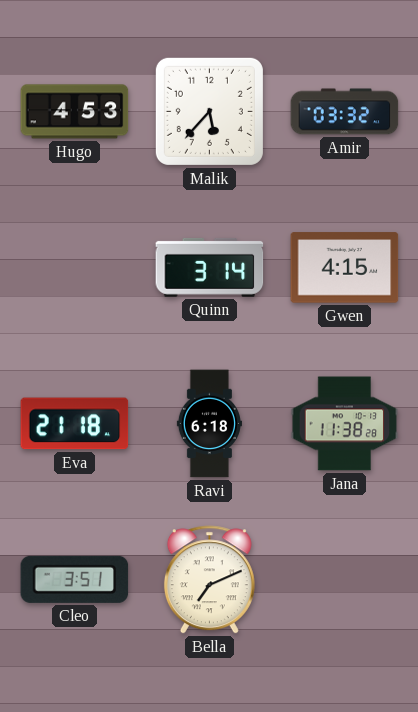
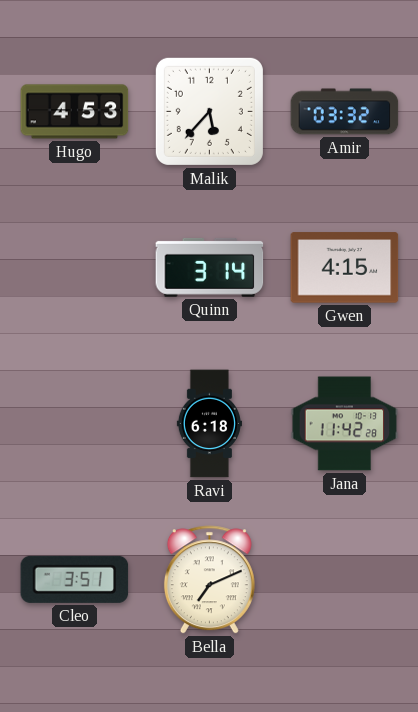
Eva: 21:18 -> none (75, 424)
Jana: 11:38 -> 11:42 (345, 424)
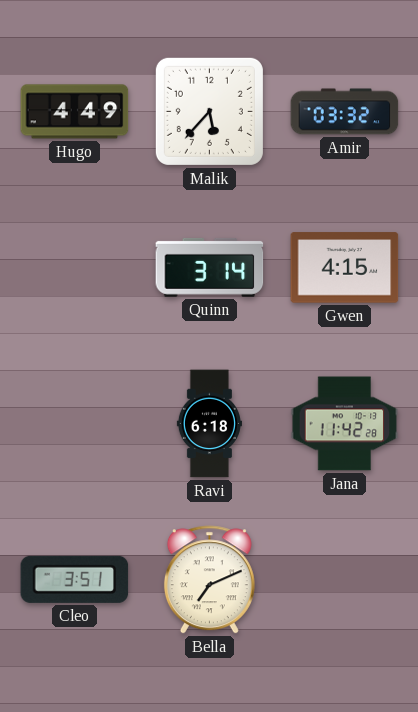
Hugo: 4:53 -> 4:49 (75, 112)
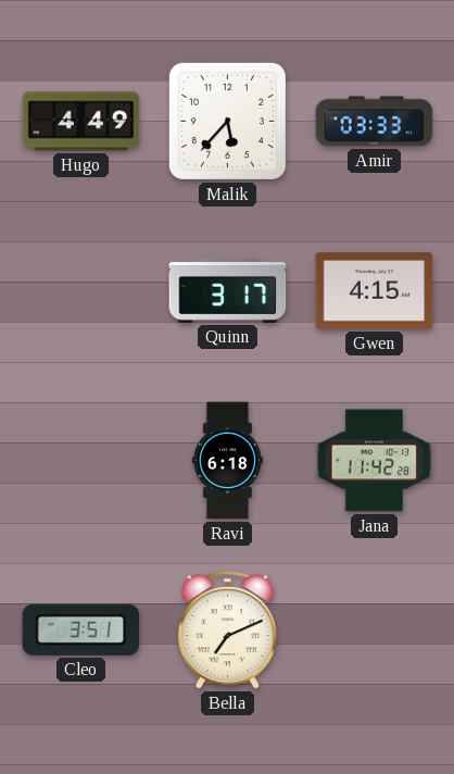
Amir: 03:32 -> 03:33 (375, 122)
Quinn: 3:14 -> 3:17 (228, 290)
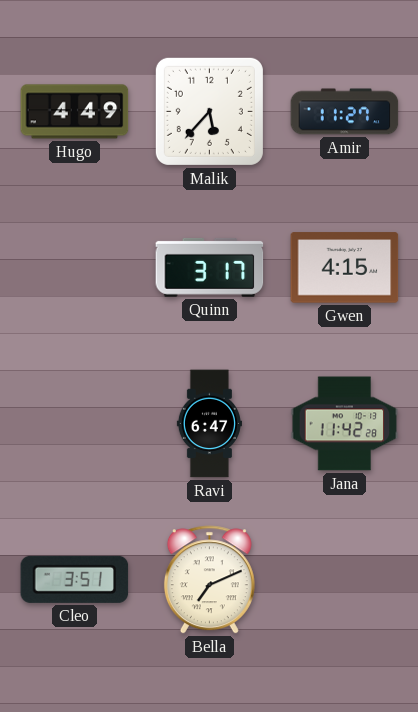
Amir: 03:33 -> 11:27 (345, 112)
Ravi: 6:18 -> 6:47 (209, 424)
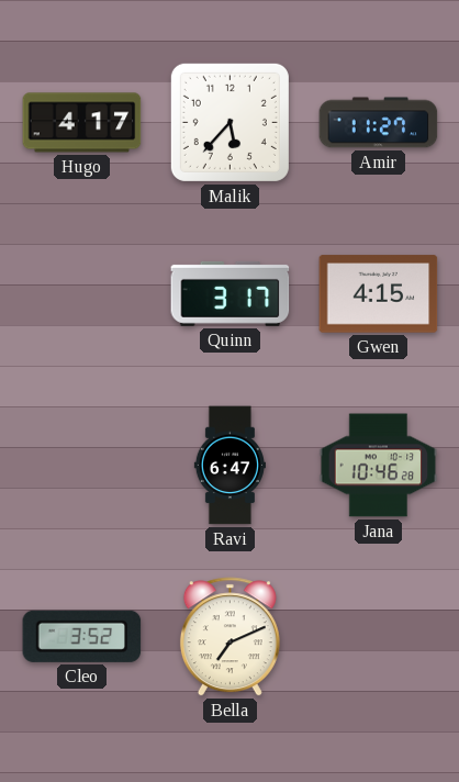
Hugo: 4:49 -> 4:17 (82, 123)
Jana: 11:42 -> 10:46 (379, 466)
Cleo: 3:51 -> 3:52 (82, 636)
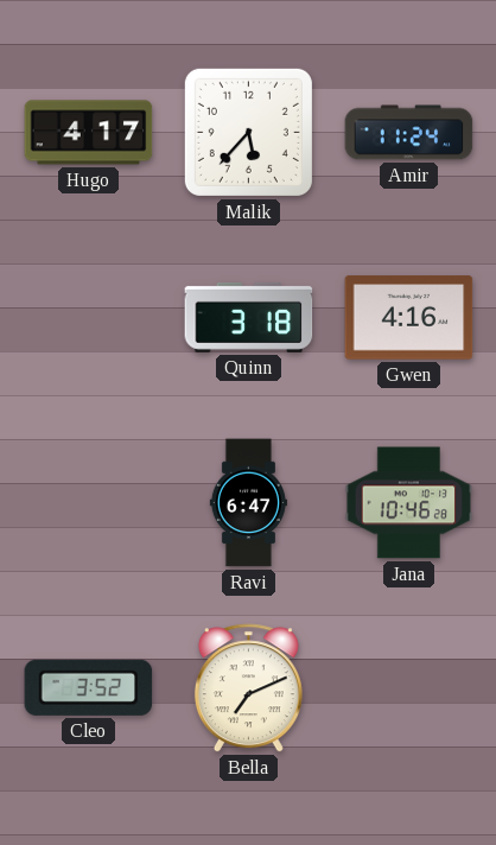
Amir: 11:27 -> 11:24 (409, 133)
Quinn: 3:17 -> 3:18 (249, 317)
Gwen: 4:15 -> 4:16 (409, 318)
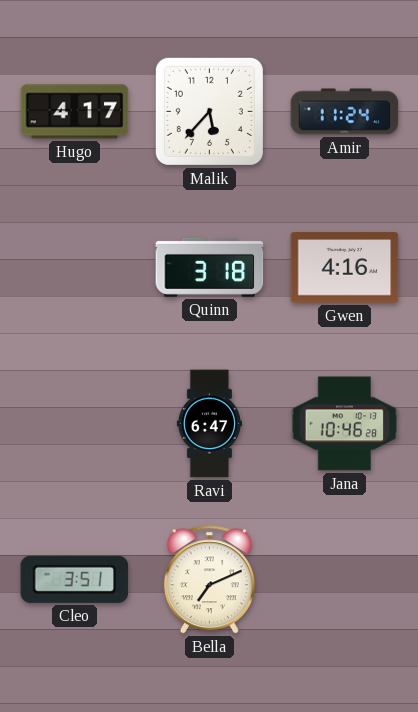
Cleo: 3:52 -> 3:51 (75, 579)
